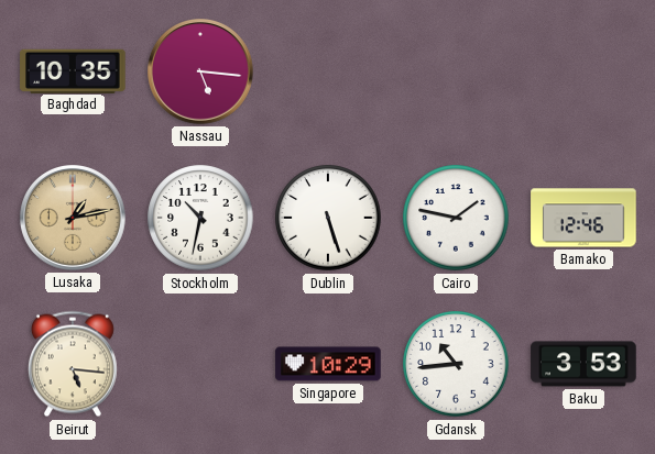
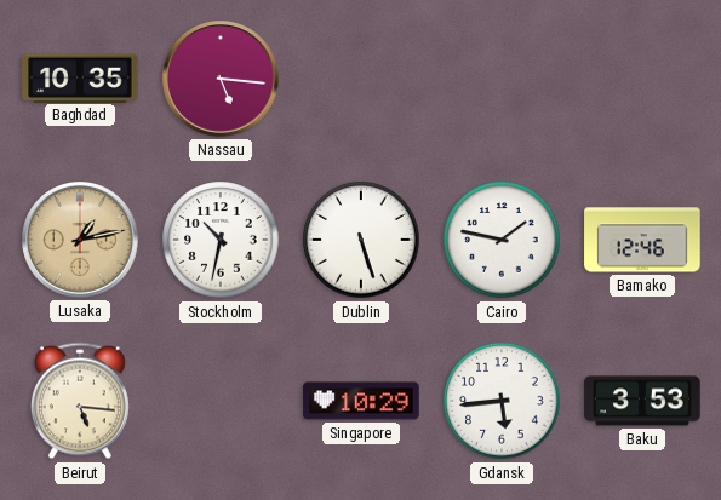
Gdansk: 10:44 -> 5:44 (502, 401)
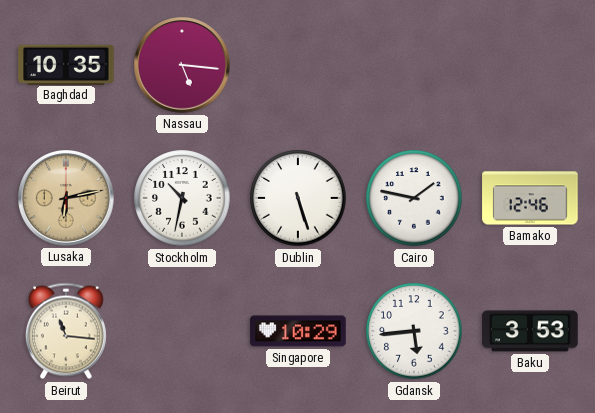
Lusaka: 1:13 -> 6:13 (67, 199)
Beirut: 5:16 -> 11:16 (66, 331)
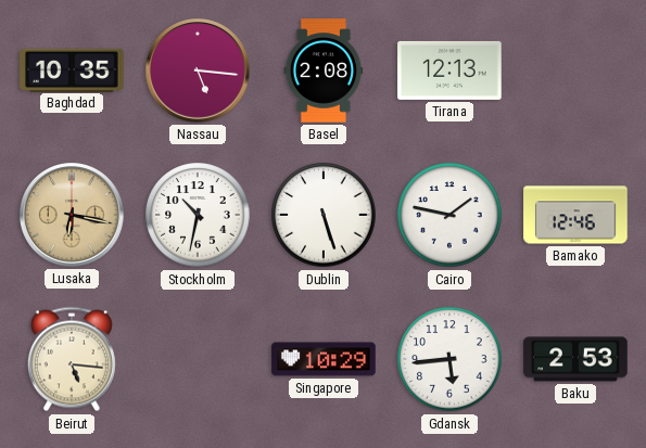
Basel: none -> 2:08 (324, 71)
Tirana: none -> 12:13 (449, 71)
Lusaka: 6:13 -> 6:17 (73, 216)
Beirut: 11:16 -> 5:16 (72, 359)
Baku: 3:53 -> 2:53 (575, 359)
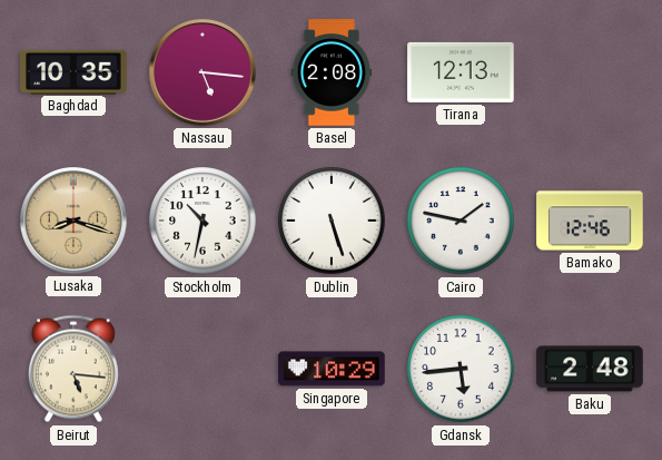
Lusaka: 6:17 -> 8:18 (75, 222)
Baku: 2:53 -> 2:48 (590, 369)
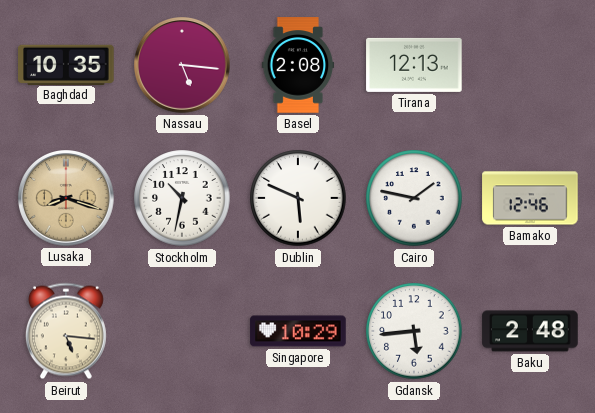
Dublin: 5:27 -> 5:49 (298, 198)
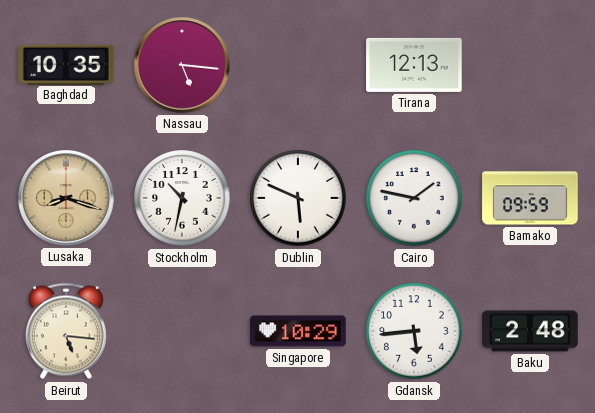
Basel: 2:08 -> none (298, 65)
Bamako: 12:46 -> 09:59 (530, 198)
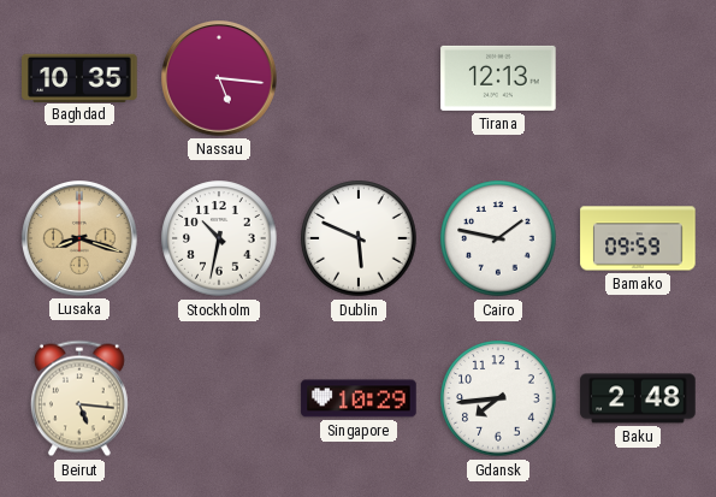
Gdansk: 5:44 -> 7:44 (498, 398)
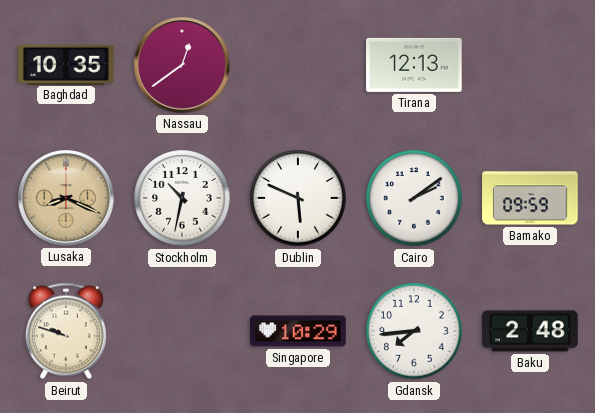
Nassau: 5:16 -> 12:39 (183, 66)
Lusaka: 8:18 -> 8:19 (67, 199)
Cairo: 1:47 -> 2:09 (414, 198)
Beirut: 5:16 -> 9:48 (66, 331)
